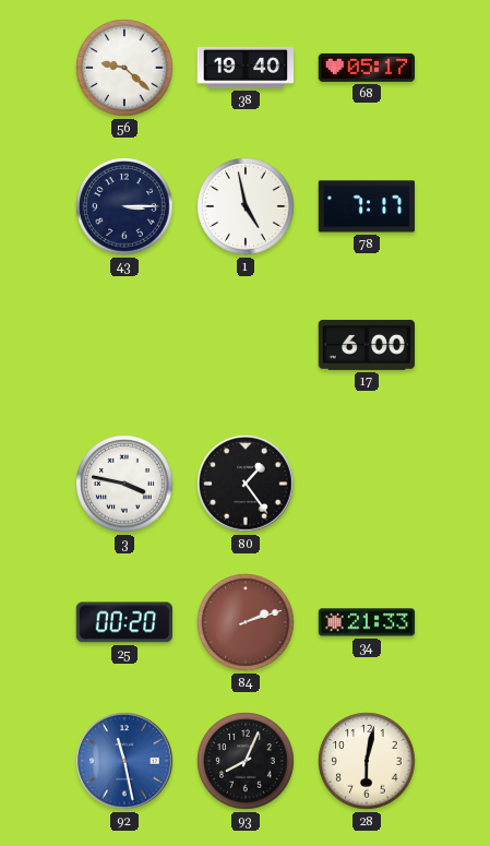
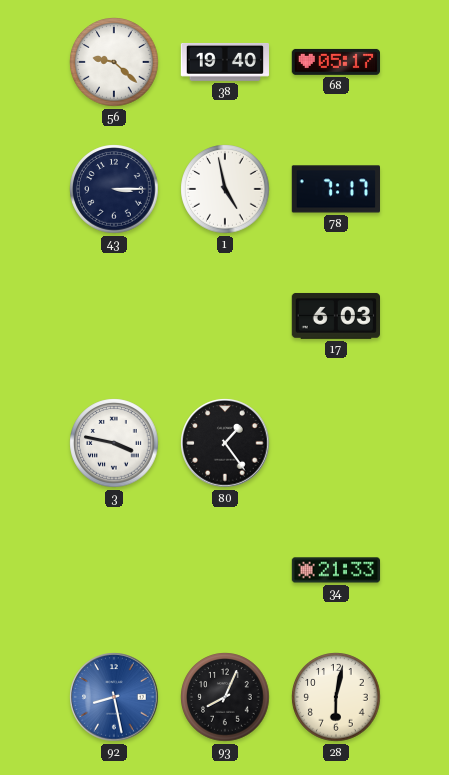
17: 6:00 -> 6:03 (335, 316)
25: 00:20 -> none (124, 622)
84: 2:12 -> none (246, 622)
92: 11:28 -> 8:28 (114, 697)
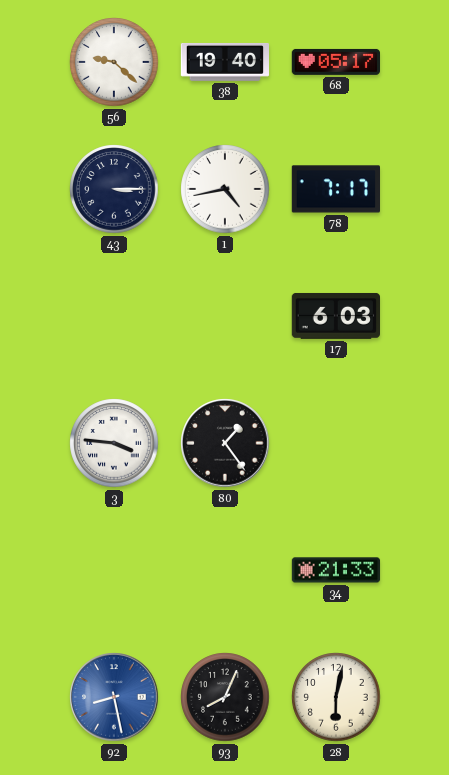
1: 4:58 -> 4:43 (225, 189)
3: 3:47 -> 3:46 (114, 443)
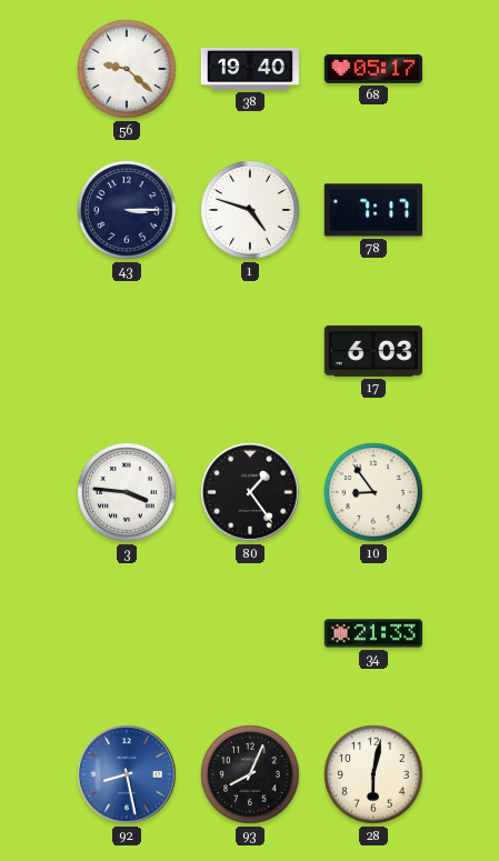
1: 4:43 -> 4:48 (250, 210)
10: none -> 8:54 (373, 492)
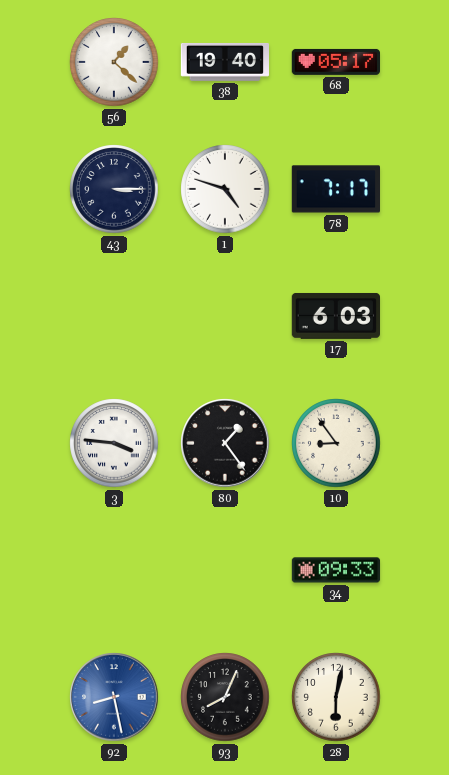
56: 9:22 -> 1:22 (114, 62)
34: 21:33 -> 09:33 (336, 570)
